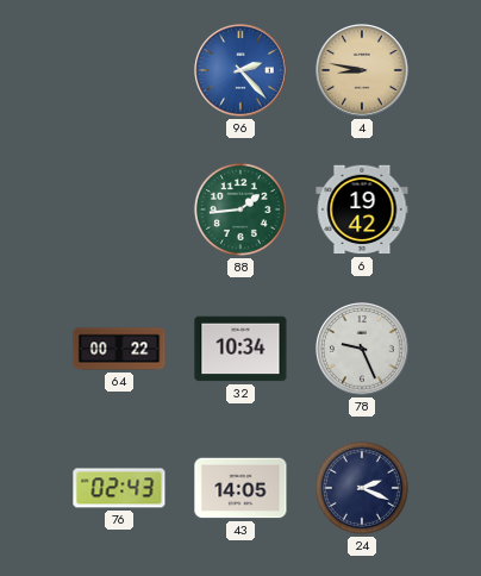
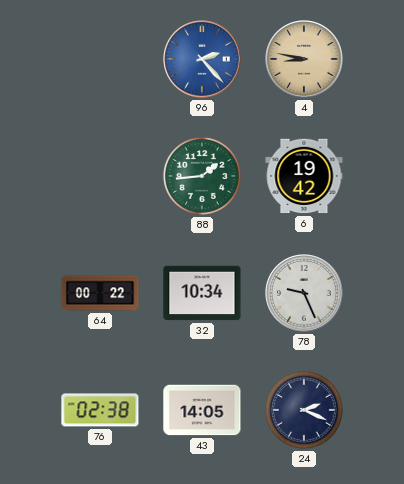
76: 02:43 -> 02:38 (100, 410)
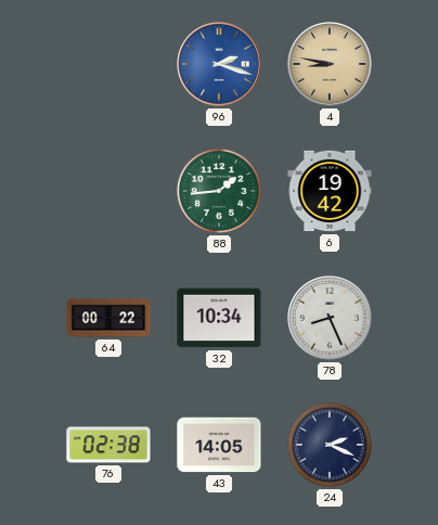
96: 2:23 -> 2:18 (219, 64)
78: 9:26 -> 8:26 (330, 318)
